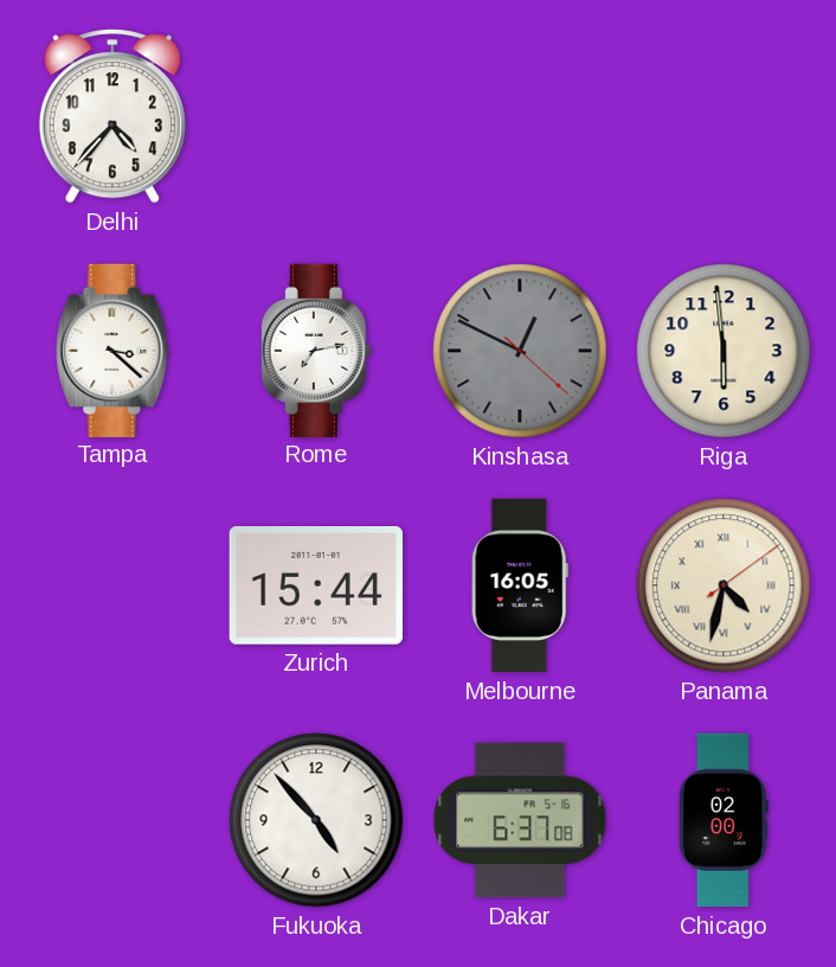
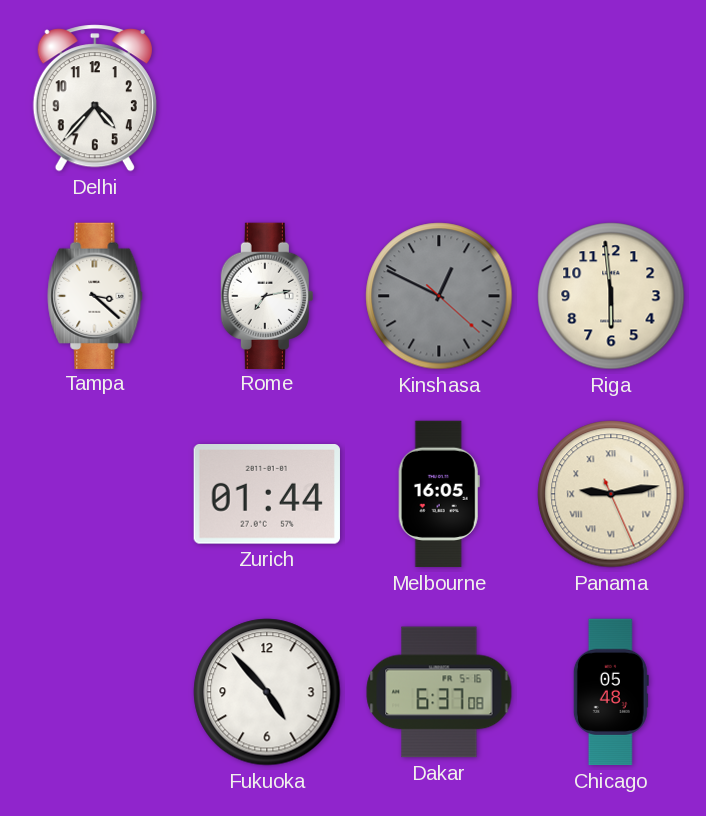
Zurich: 15:44 -> 01:44 (267, 495)
Panama: 4:32 -> 9:13 (611, 494)
Chicago: 02:00 -> 05:48 (611, 692)
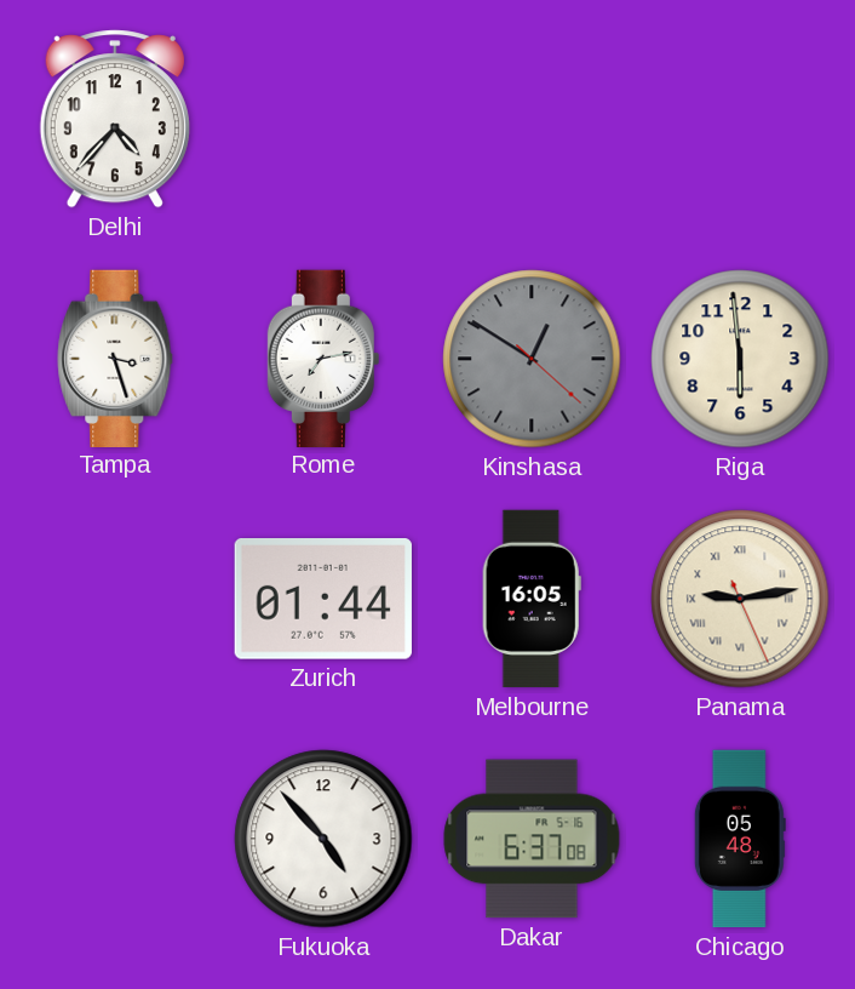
Tampa: 3:22 -> 3:27 (115, 358)
Kinshasa: 12:49 -> 12:50 (532, 359)
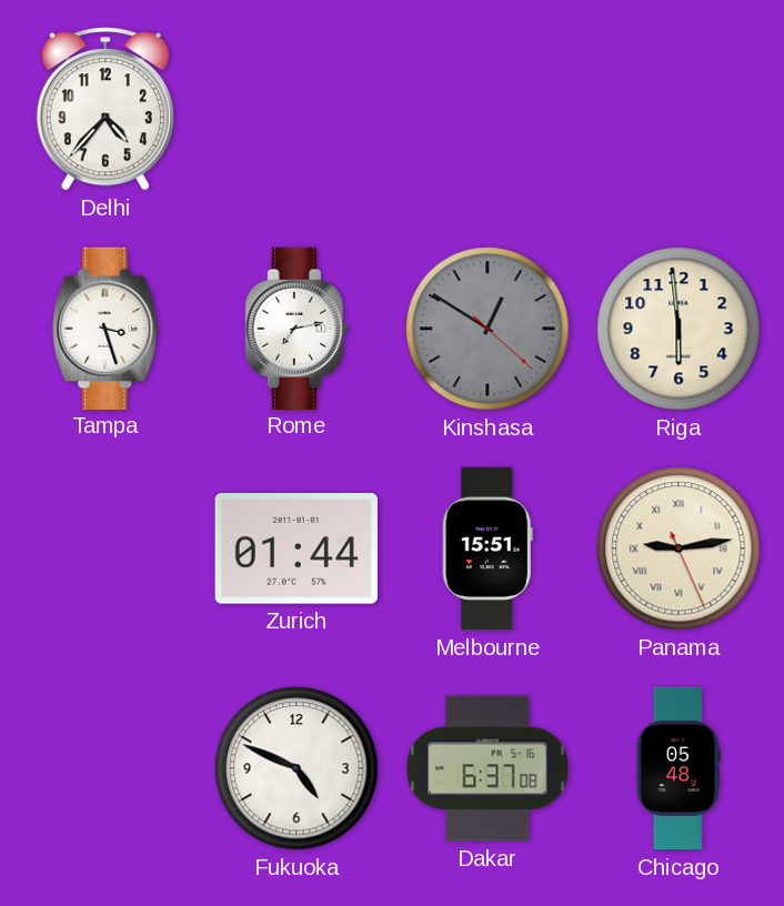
Melbourne: 16:05 -> 15:51 (488, 548)
Fukuoka: 4:53 -> 4:49 (296, 768)
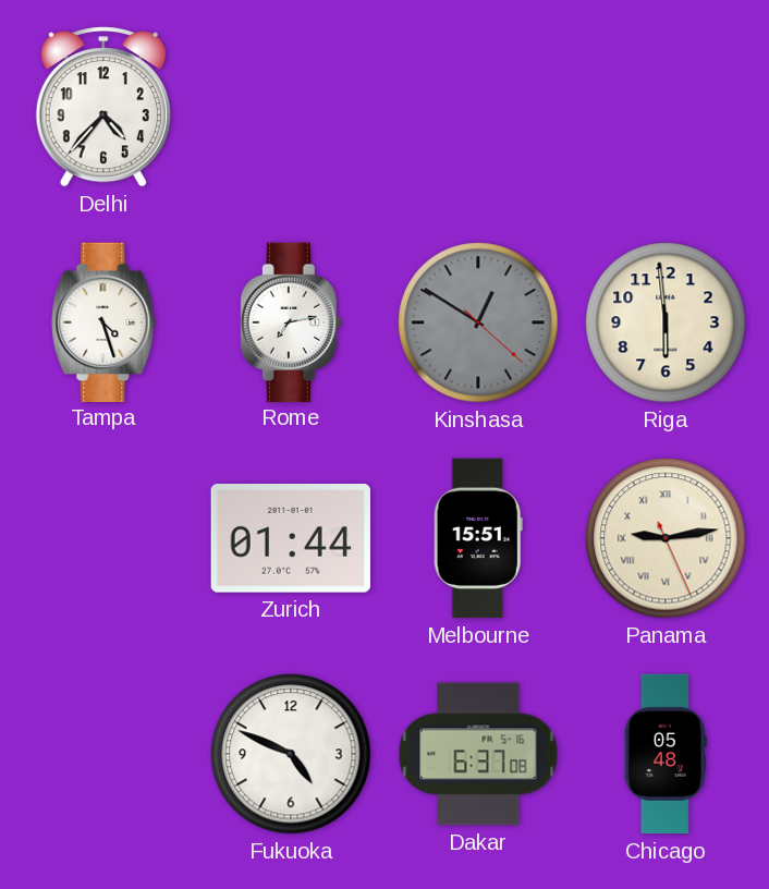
Tampa: 3:27 -> 4:27 (103, 321)
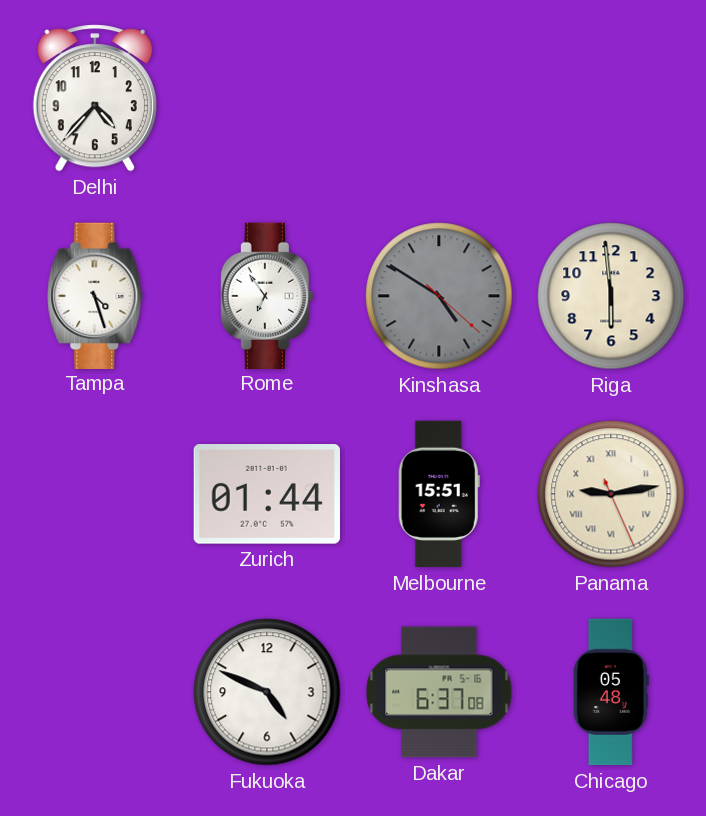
Rome: 7:13 -> 6:54 (267, 295)
Kinshasa: 12:50 -> 4:50 (439, 296)
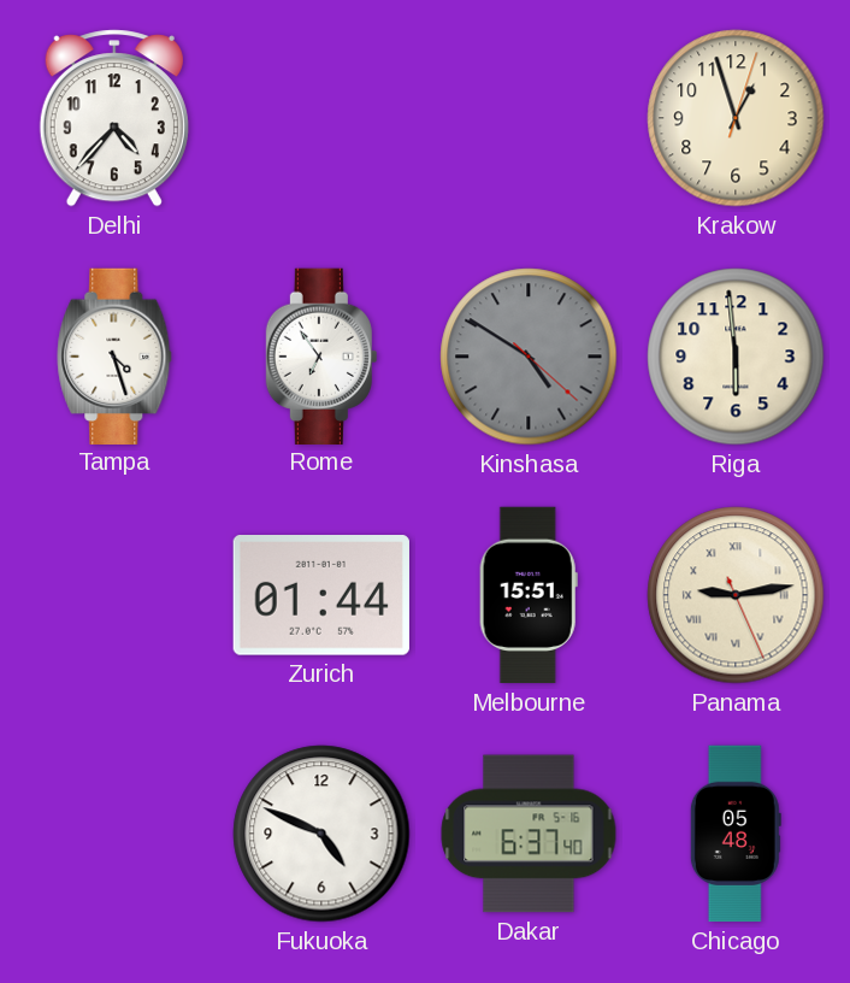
Krakow: none -> 12:57 (736, 118)
Dakar: 6:37:08 -> 6:37:40 (529, 834)
